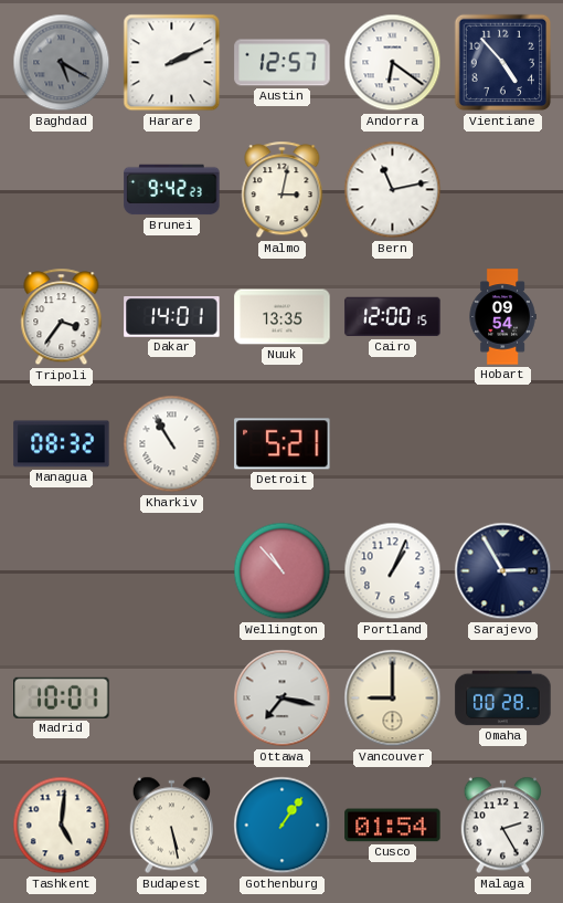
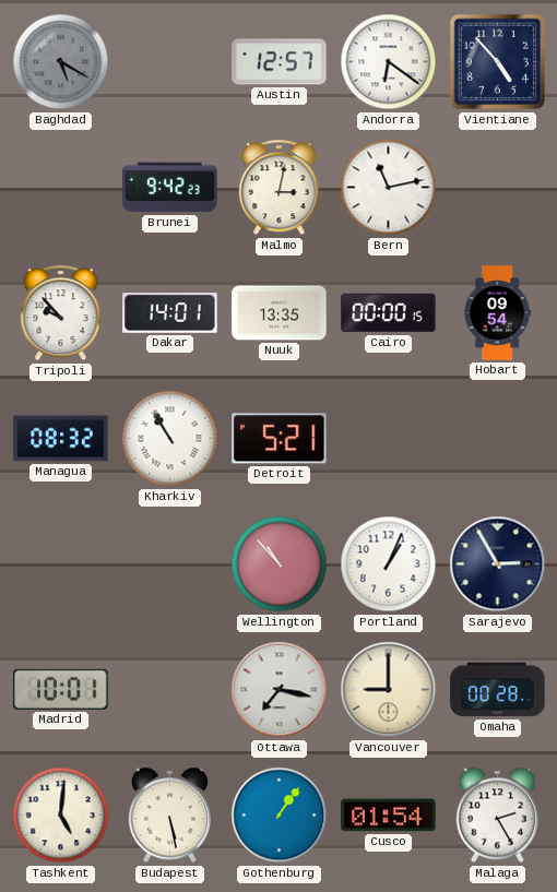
Harare: 2:11 -> none (172, 63)
Tripoli: 3:36 -> 9:53 (61, 313)
Cairo: 12:00 -> 00:00 (389, 313)
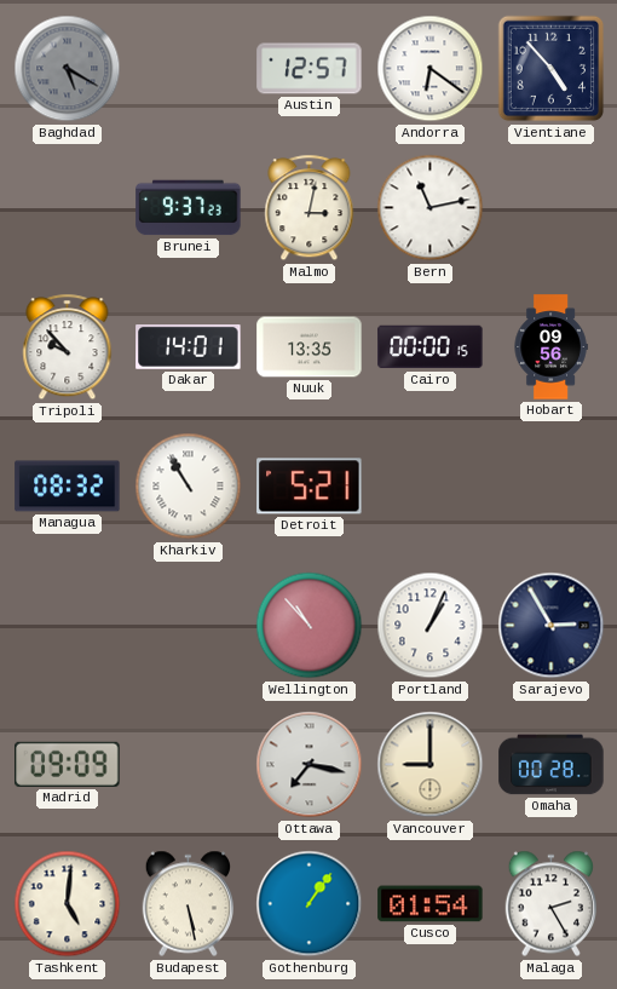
Brunei: 9:42 -> 9:37 (189, 208)
Hobart: 09:54 -> 09:56 (550, 347)
Madrid: 10:01 -> 09:09 (68, 764)
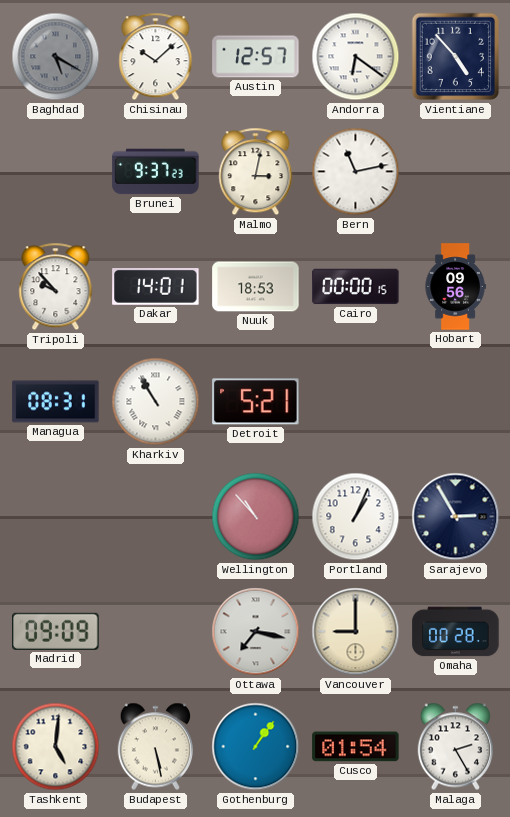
Chisinau: none -> 10:08 (156, 57)
Nuuk: 13:35 -> 18:53 (256, 287)
Managua: 08:32 -> 08:31 (56, 402)
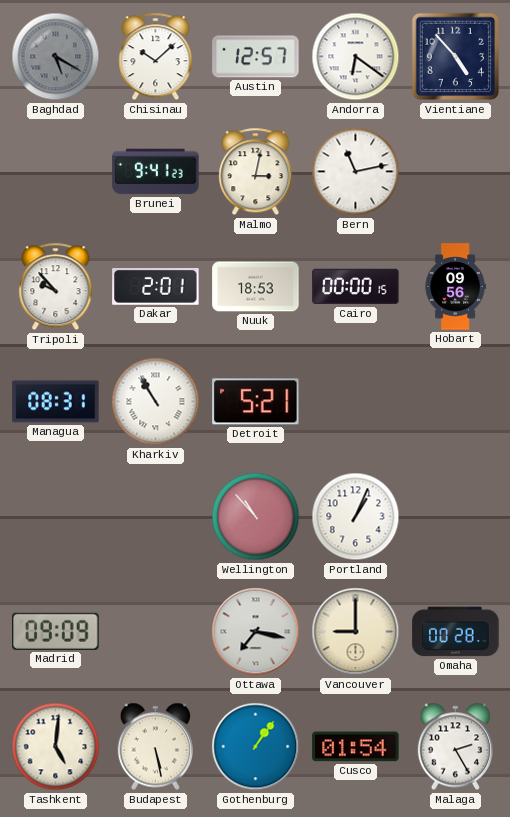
Brunei: 9:37 -> 9:41 (156, 172)
Dakar: 14:01 -> 2:01 (156, 287)
Sarajevo: 2:55 -> none (456, 517)
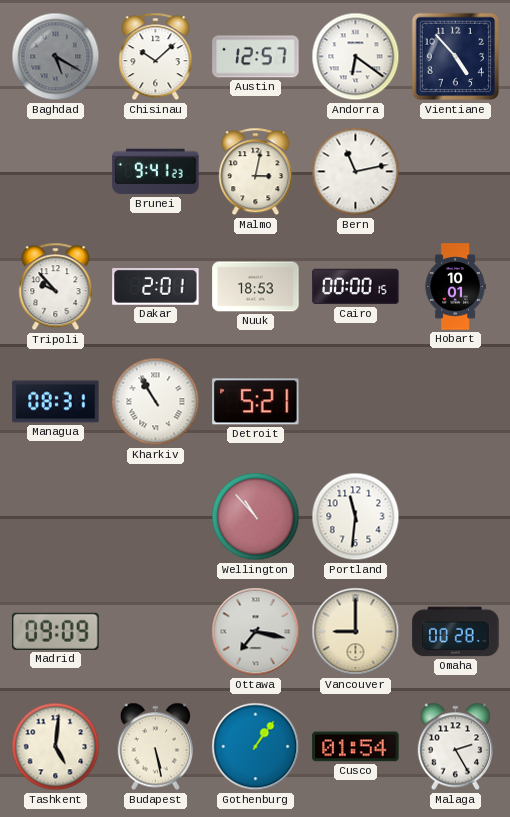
Hobart: 09:56 -> 10:01 (455, 287)
Portland: 1:04 -> 11:31 (356, 517)
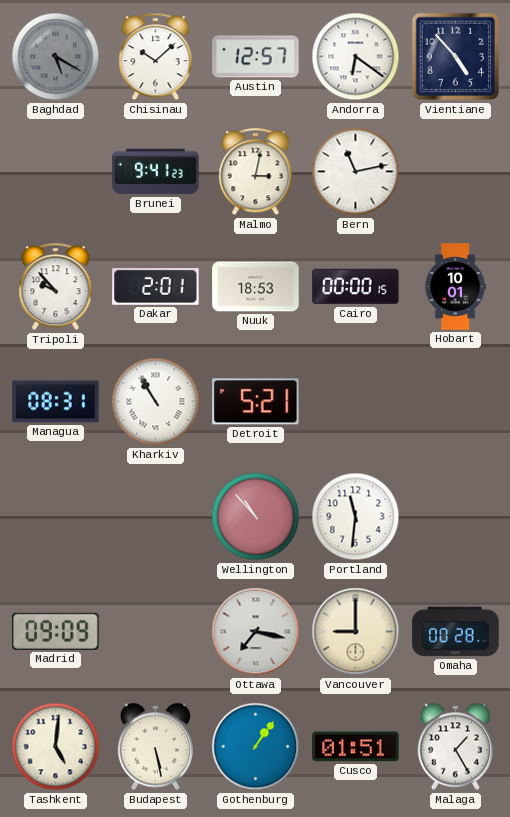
Cusco: 01:54 -> 01:51 (356, 747)
Malaga: 2:25 -> 1:25 (455, 747)
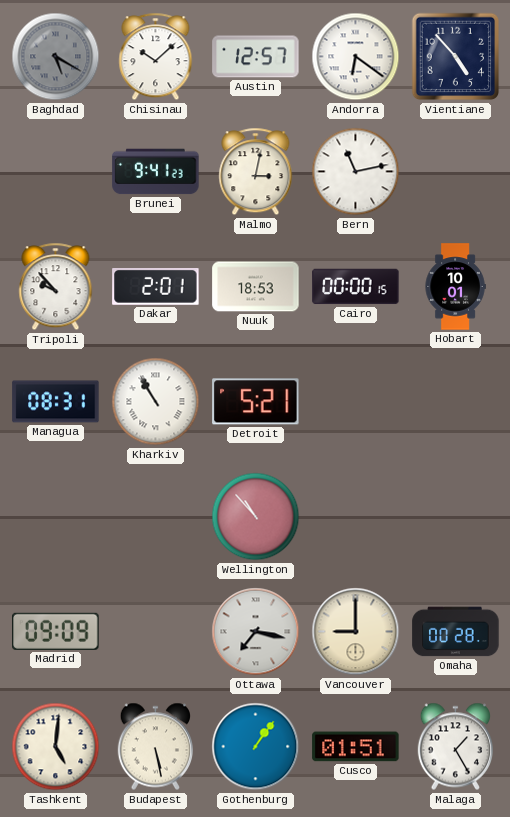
Portland: 11:31 -> none (356, 517)
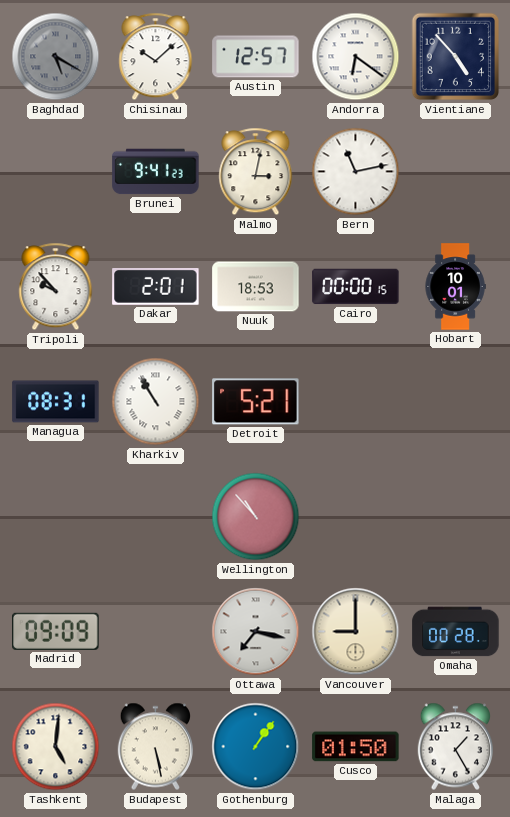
Cusco: 01:51 -> 01:50 (356, 747)
